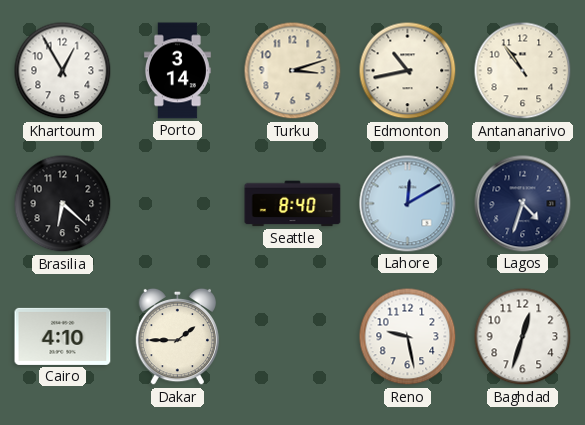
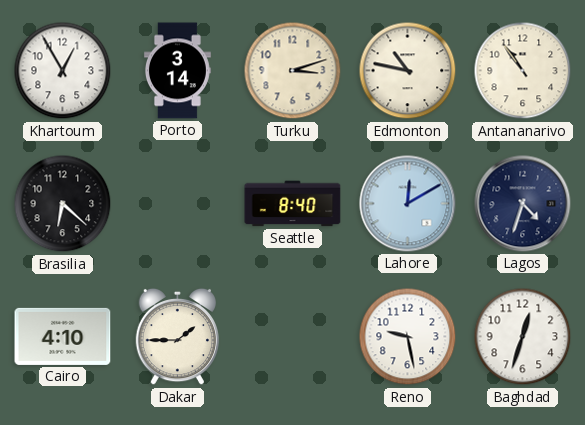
Edmonton: 10:43 -> 10:47 (408, 71)
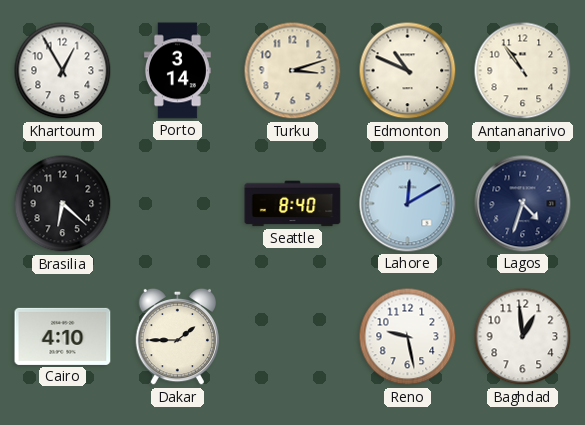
Edmonton: 10:47 -> 10:49 (408, 71)
Baghdad: 12:33 -> 12:59 (523, 337)
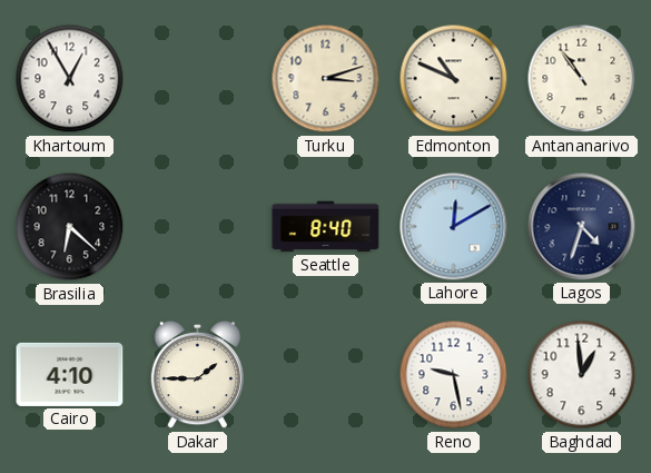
Porto: 3:14 -> none (177, 71)
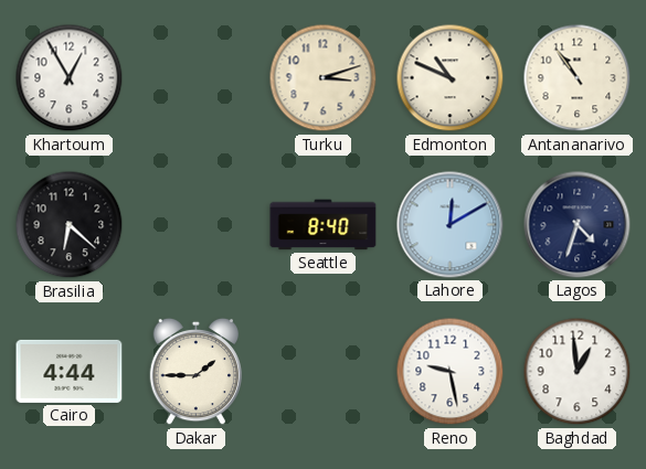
Cairo: 4:10 -> 4:44 (70, 371)
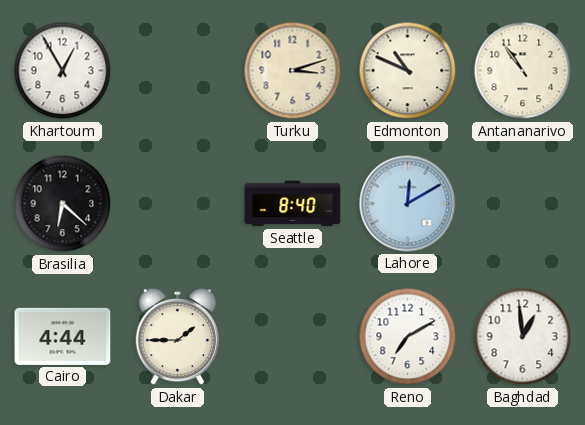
Lagos: 4:33 -> none (578, 225)
Reno: 9:28 -> 7:10 (408, 337)
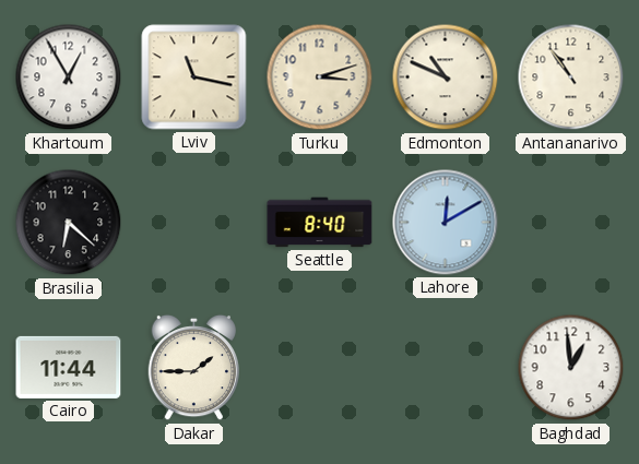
Lviv: none -> 11:17 (194, 78)
Cairo: 4:44 -> 11:44 (69, 367)
Reno: 7:10 -> none (408, 337)
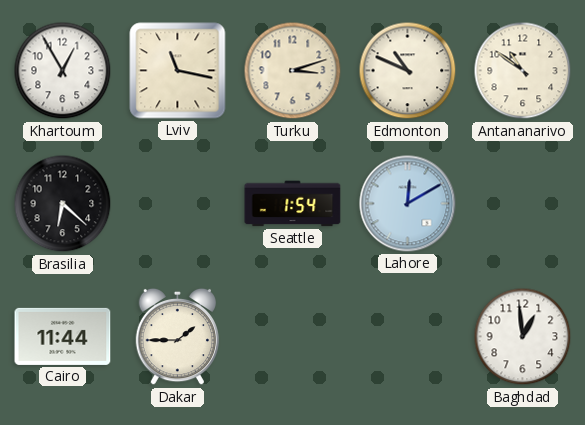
Antananarivo: 10:54 -> 10:51 (523, 71)
Seattle: 8:40 -> 1:54 (293, 204)
